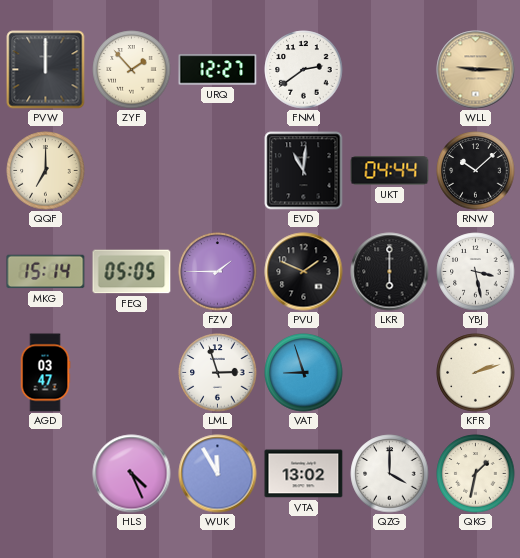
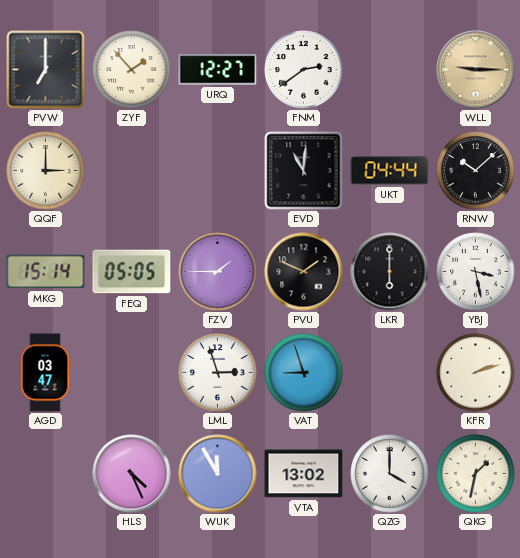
PVW: 12:00 -> 7:00 (46, 70)
QQF: 7:00 -> 3:00 (46, 171)
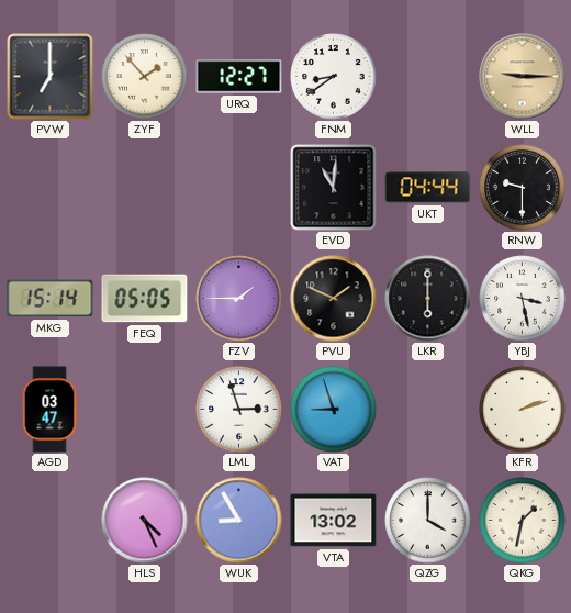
FNM: 2:39 -> 8:39 (334, 77)
QQF: 3:00 -> none (46, 171)
RNW: 10:08 -> 9:30 (523, 188)
WUK: 11:55 -> 8:55 (239, 521)
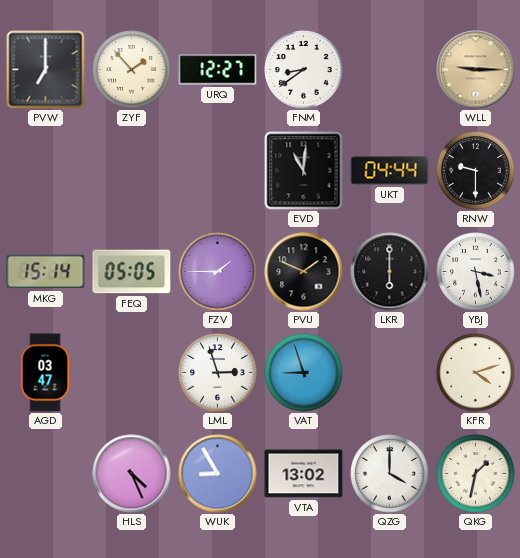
KFR: 2:12 -> 4:12 (476, 373)
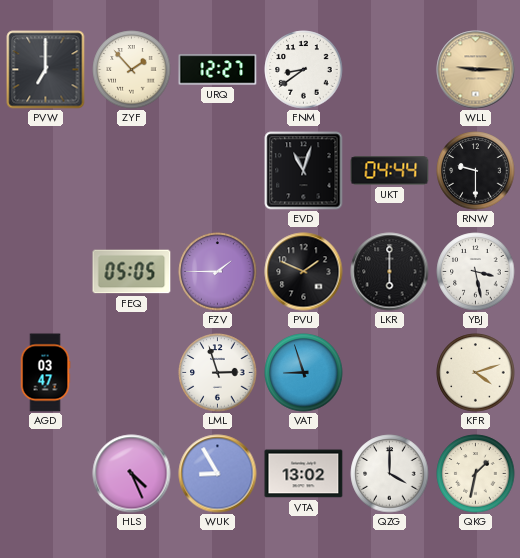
EVD: 11:01 -> 11:03 (304, 171)
MKG: 15:14 -> none (46, 272)
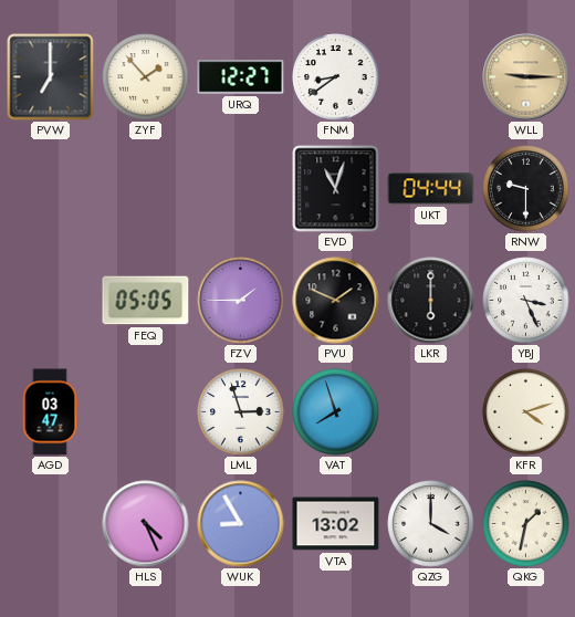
YBJ: 3:28 -> 3:26 (526, 301)
VAT: 8:57 -> 7:57 (336, 412)
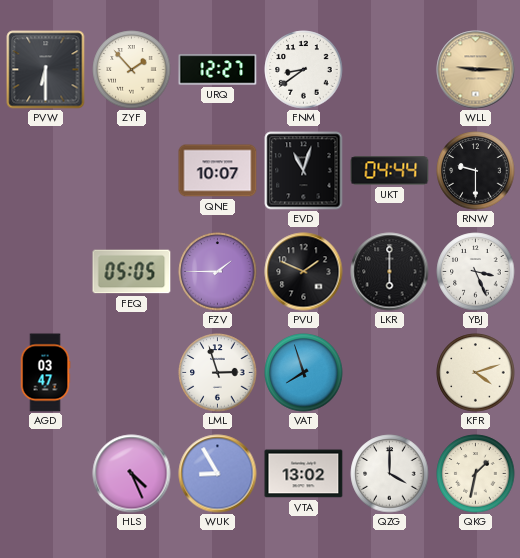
PVW: 7:00 -> 6:30 (46, 70)
QNE: none -> 10:07 (218, 171)
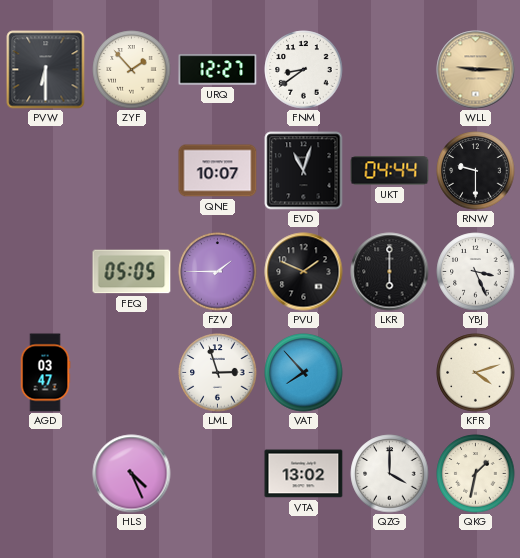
VAT: 7:57 -> 7:53 (304, 373)
WUK: 8:55 -> none (218, 474)
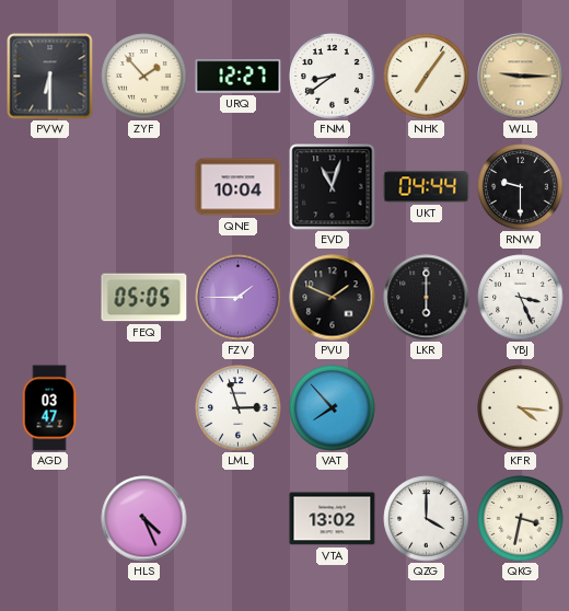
NHK: none -> 7:06 (427, 77)
QNE: 10:07 -> 10:04 (239, 187)
KFR: 4:12 -> 4:16 (521, 408)
QKG: 1:32 -> 3:32 (521, 519)
